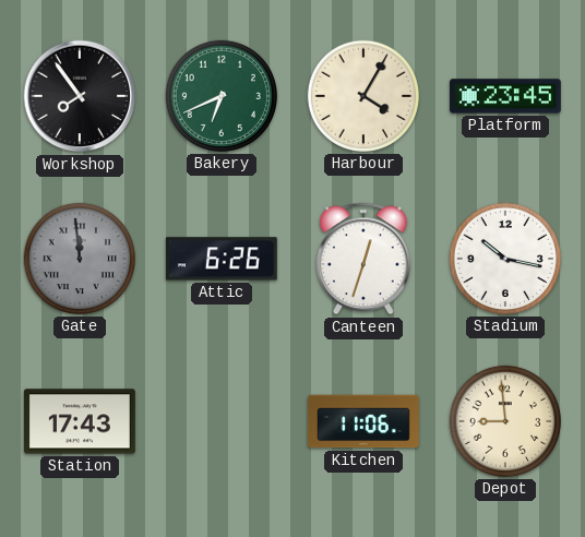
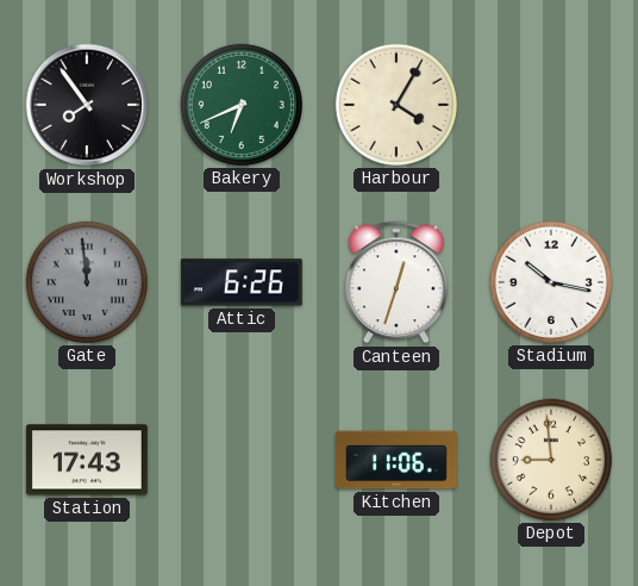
Platform: 23:45 -> none (506, 96)
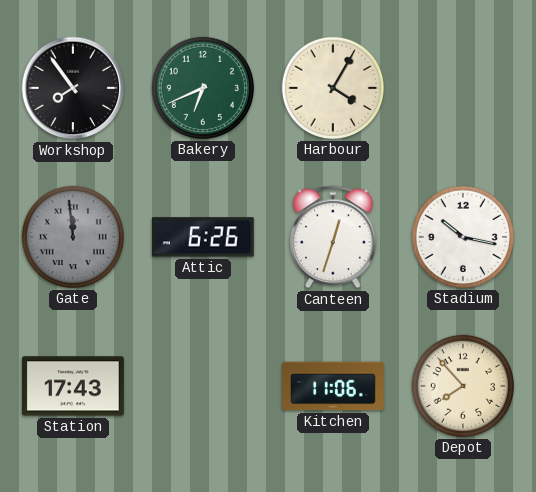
Depot: 8:59 -> 7:53 (463, 386)
